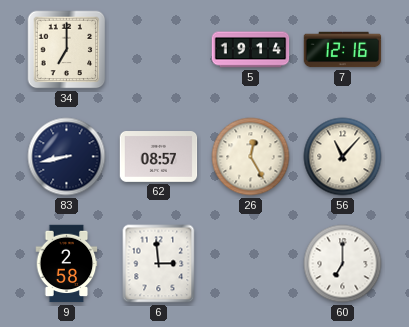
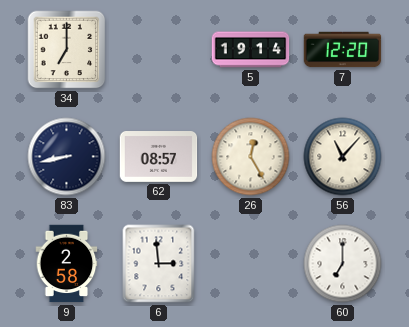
7: 12:16 -> 12:20 (343, 50)
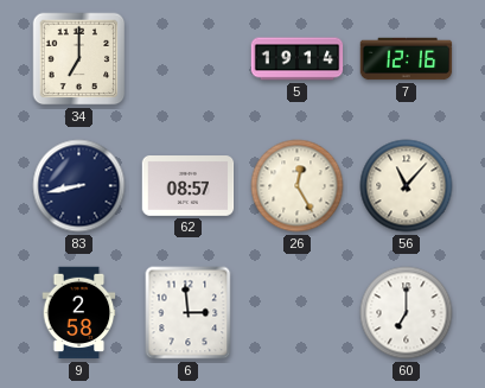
7: 12:20 -> 12:16 (407, 59)
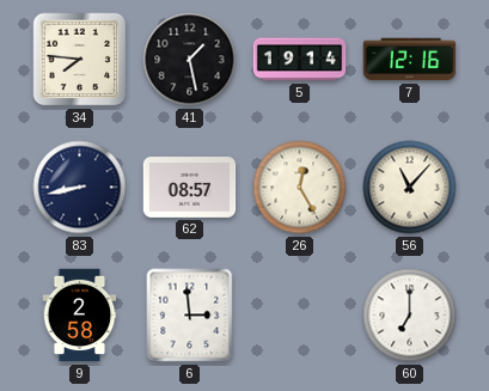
34: 7:00 -> 7:46 (80, 60)
41: none -> 1:28 (190, 60)
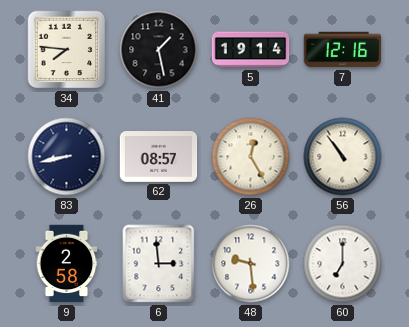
56: 11:07 -> 10:54 (343, 157)
48: none -> 9:29 (251, 264)
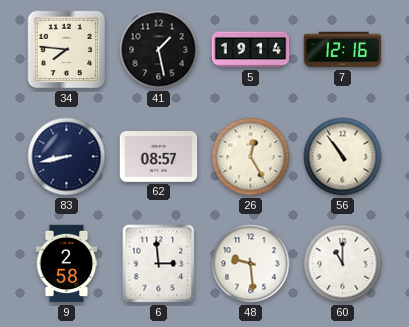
60: 7:00 -> 11:00 (343, 264)
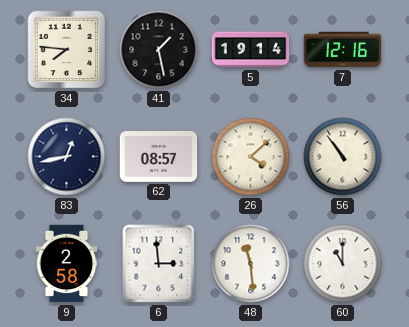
83: 8:43 -> 12:43 (67, 157)
26: 12:25 -> 4:08 (251, 157)
48: 9:29 -> 11:29 (251, 264)
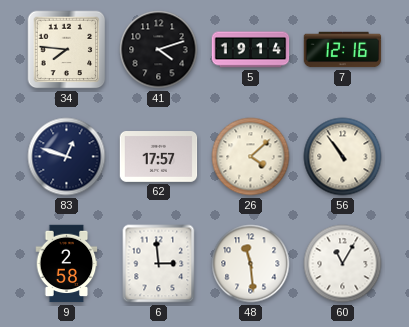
41: 1:28 -> 4:12 (159, 50)
83: 12:43 -> 12:48 (67, 157)
62: 08:57 -> 17:57 (159, 157)
60: 11:00 -> 11:05 (343, 264)
